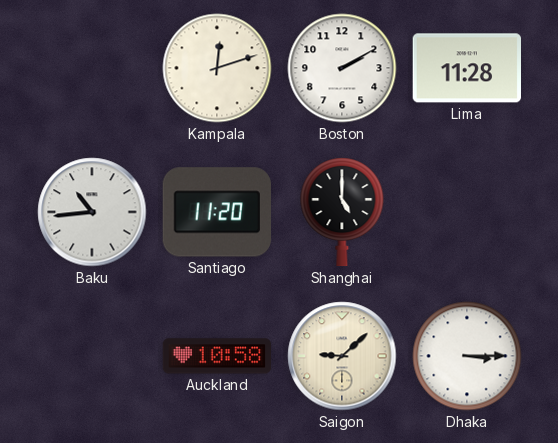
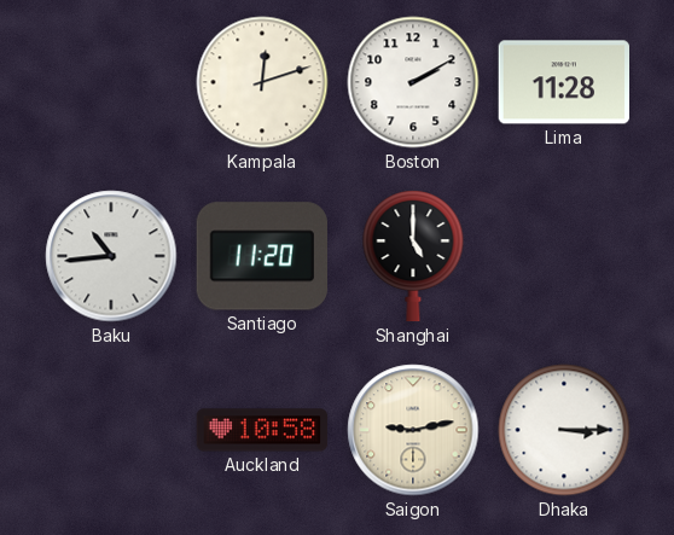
Saigon: 9:08 -> 9:13 (413, 430)
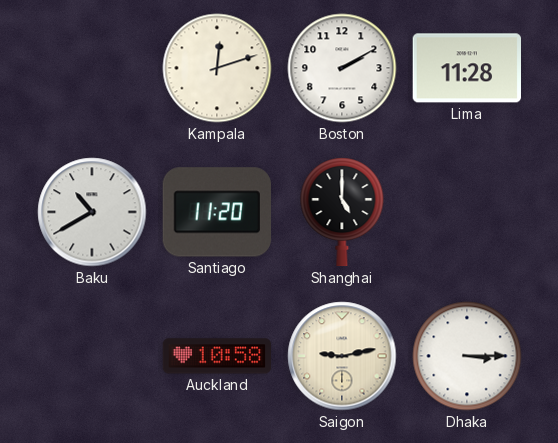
Baku: 10:44 -> 10:40 (92, 212)
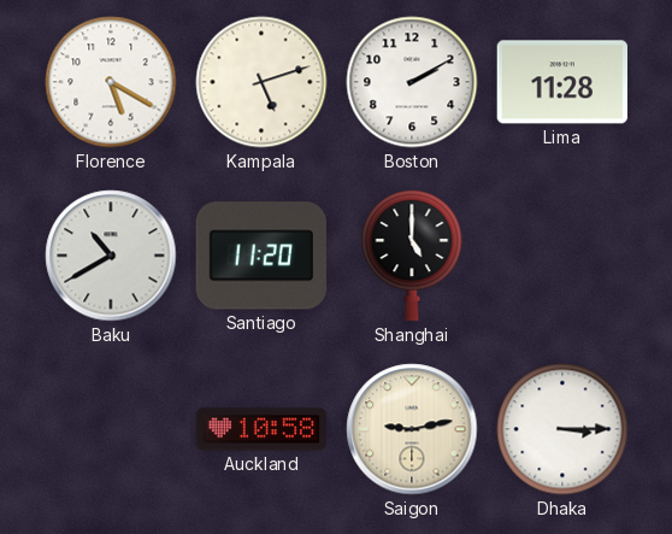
Florence: none -> 5:20 (111, 82)
Kampala: 12:12 -> 5:12 (261, 82)
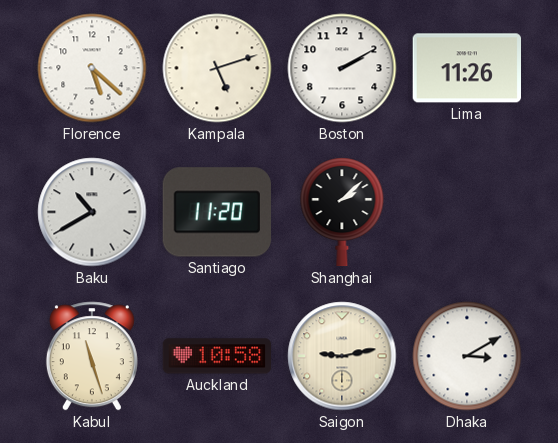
Florence: 5:20 -> 5:22 (92, 68)
Lima: 11:28 -> 11:26 (466, 68)
Shanghai: 5:00 -> 2:08 (342, 213)
Kabul: none -> 11:27 (92, 356)
Dhaka: 3:15 -> 3:10 (467, 356)
